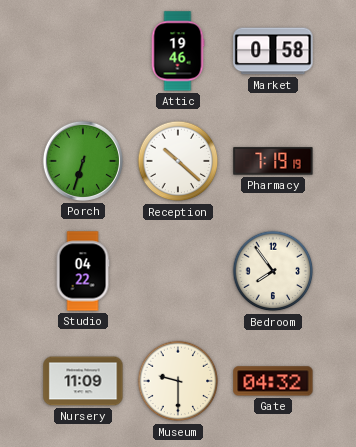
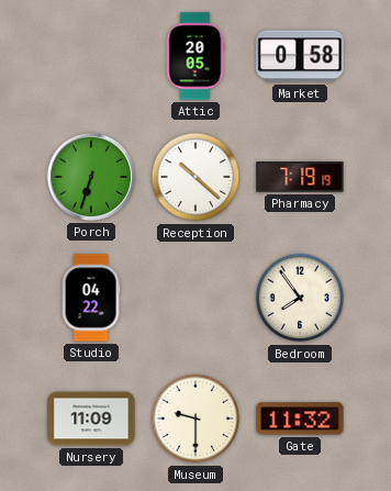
Attic: 19:46 -> 20:05 (195, 56)
Gate: 04:32 -> 11:32 (300, 419)
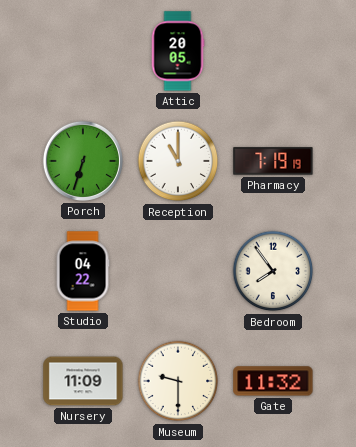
Market: 0:58 -> none (300, 56)
Reception: 10:22 -> 11:00 (178, 161)
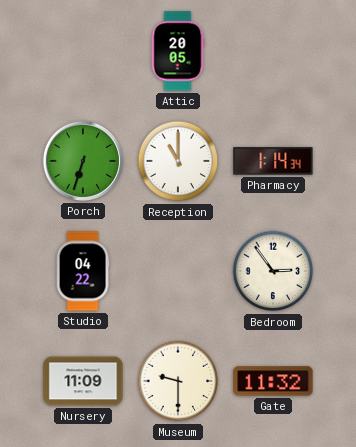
Pharmacy: 7:19 -> 1:14 (273, 161)
Bedroom: 7:54 -> 2:54 (273, 271)
